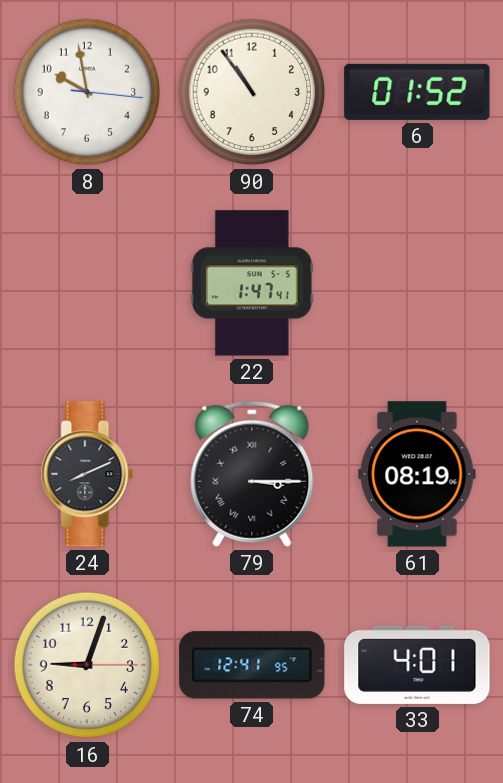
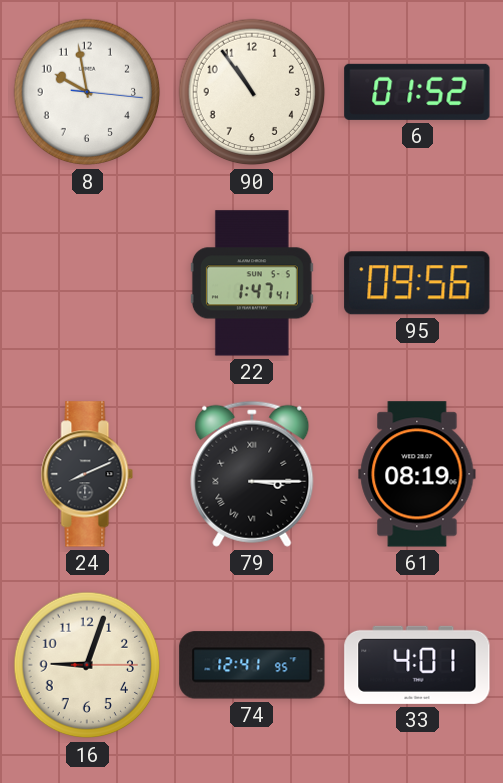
95: none -> 09:56 (417, 283)
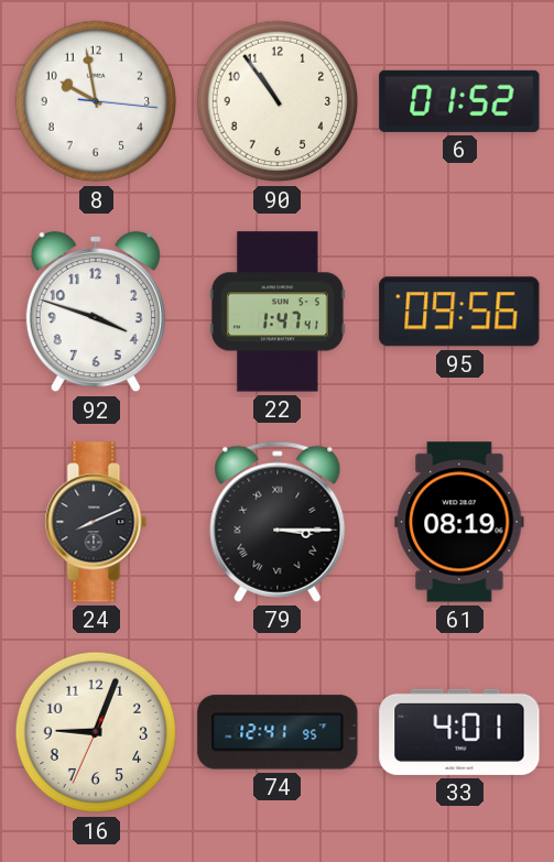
92: none -> 3:48 (96, 312)
16: 9:03:15 -> 9:03:34 (96, 732)
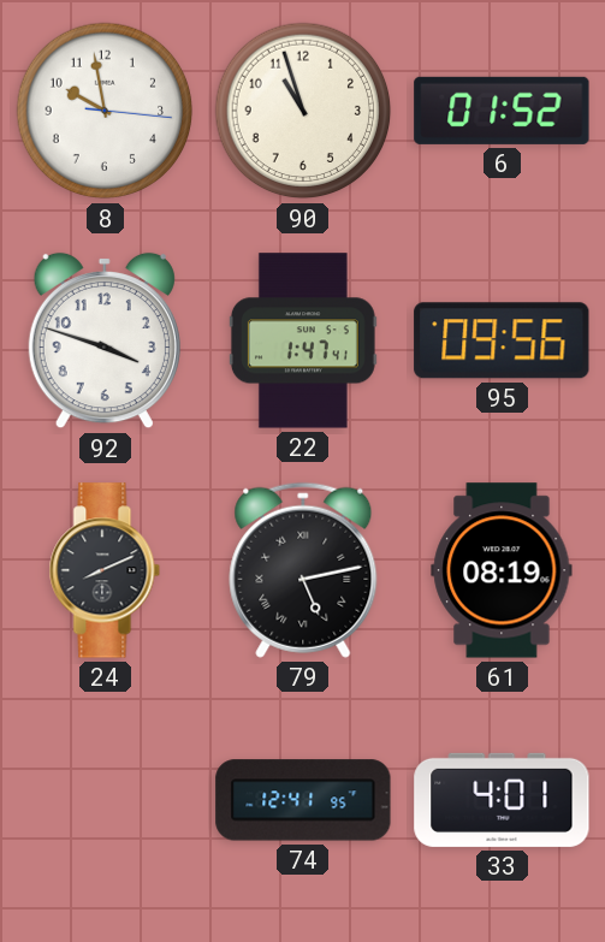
90: 10:54 -> 10:57 (303, 111)
79: 3:15 -> 5:13 (303, 570)
16: 9:03 -> none (96, 732)
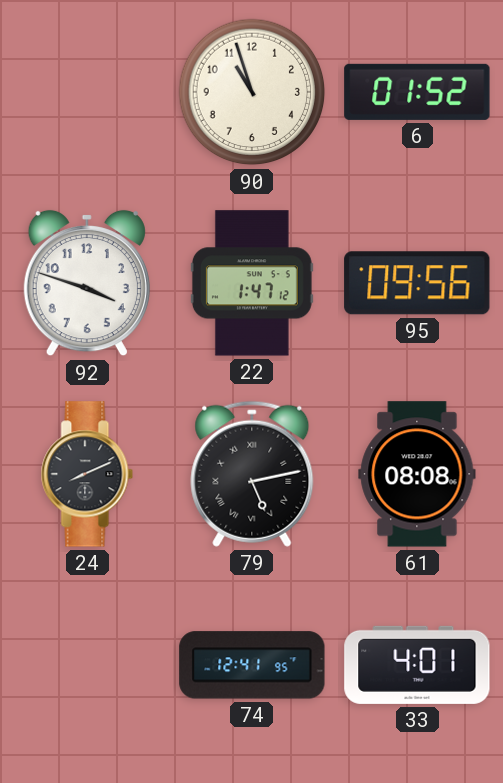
8: 9:58 -> none (105, 111)
22: 1:47:41 -> 1:47:12 (252, 283)
61: 08:19 -> 08:08 (417, 474)
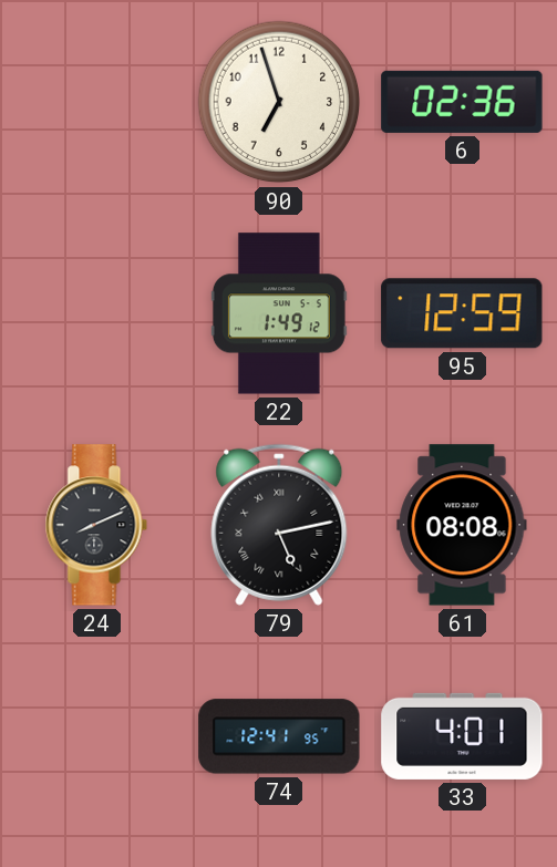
90: 10:57 -> 6:57 (279, 102)
6: 01:52 -> 02:36 (462, 102)
92: 3:48 -> none (87, 283)
22: 1:47 -> 1:49 (279, 313)
95: 09:56 -> 12:59 (462, 313)
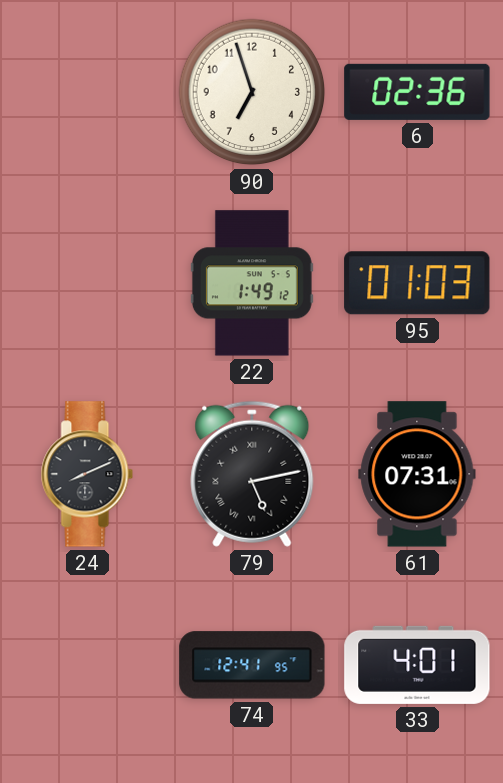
95: 12:59 -> 01:03 (417, 283)
61: 08:08 -> 07:31 (417, 474)
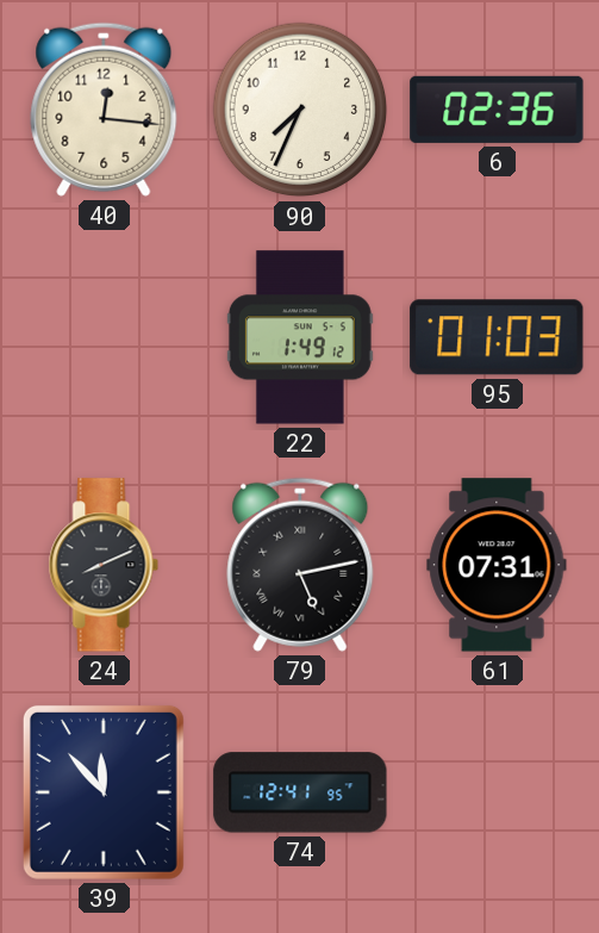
40: none -> 12:16 (104, 110)
90: 6:57 -> 7:34 (300, 110)
39: none -> 11:53 (104, 792)
33: 4:01 -> none (417, 665)
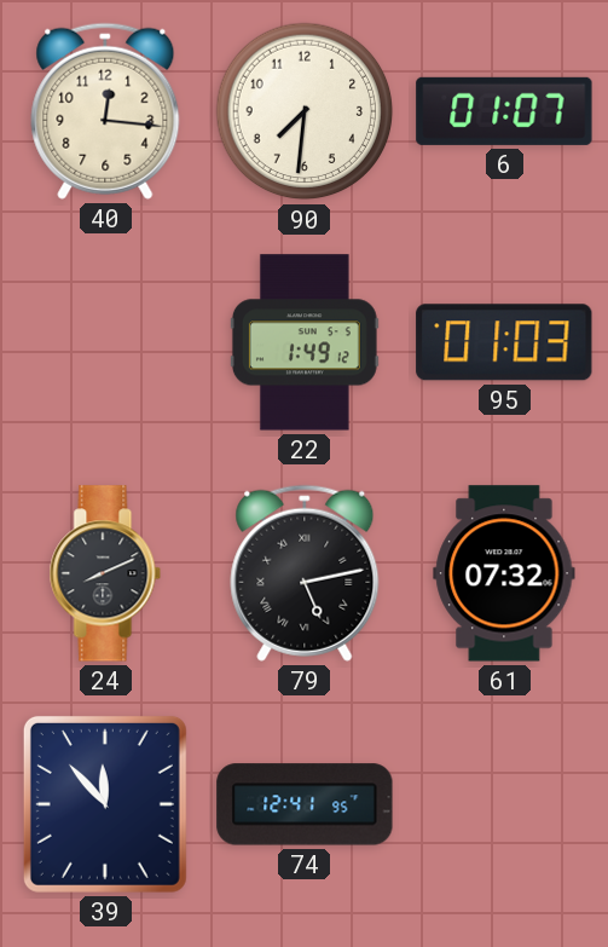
90: 7:34 -> 7:31 (305, 111)
6: 02:36 -> 01:07 (504, 111)
61: 07:31 -> 07:32 (504, 573)
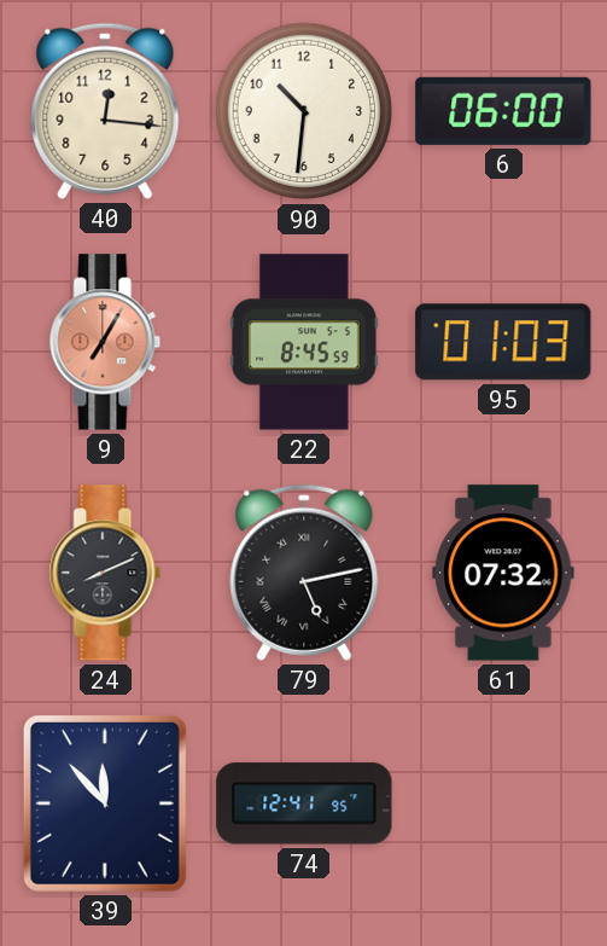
90: 7:31 -> 10:31 (304, 111)
6: 01:07 -> 06:00 (503, 111)
9: none -> 7:05 (105, 342)
22: 1:49 -> 8:45 (304, 342)
